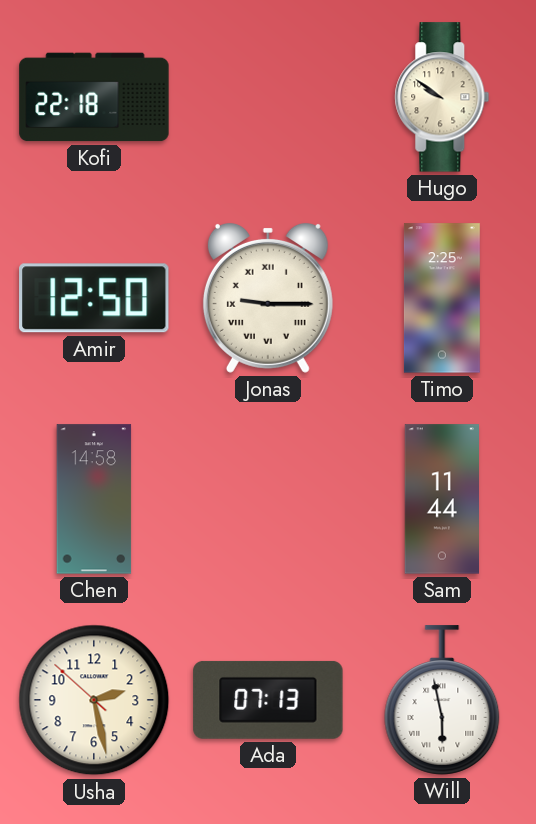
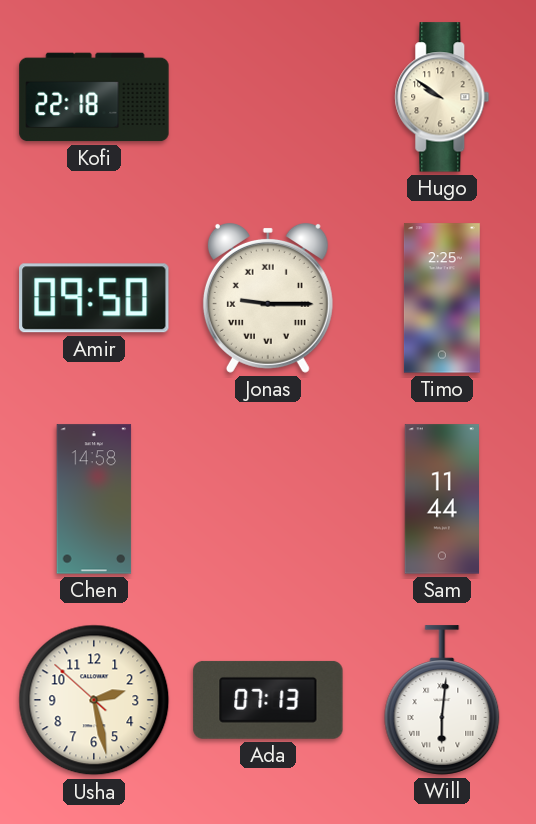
Amir: 12:50 -> 09:50 (94, 298)
Will: 5:58 -> 6:01 (442, 700)
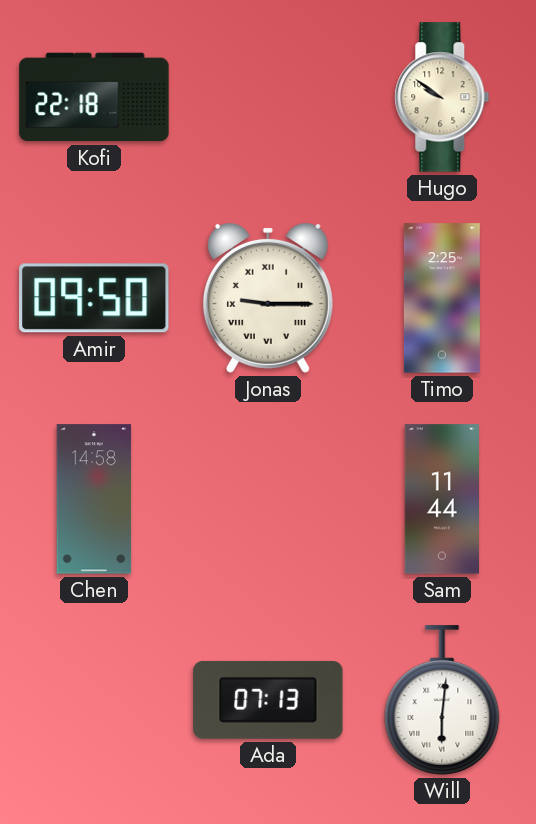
Usha: 2:27 -> none (94, 700)
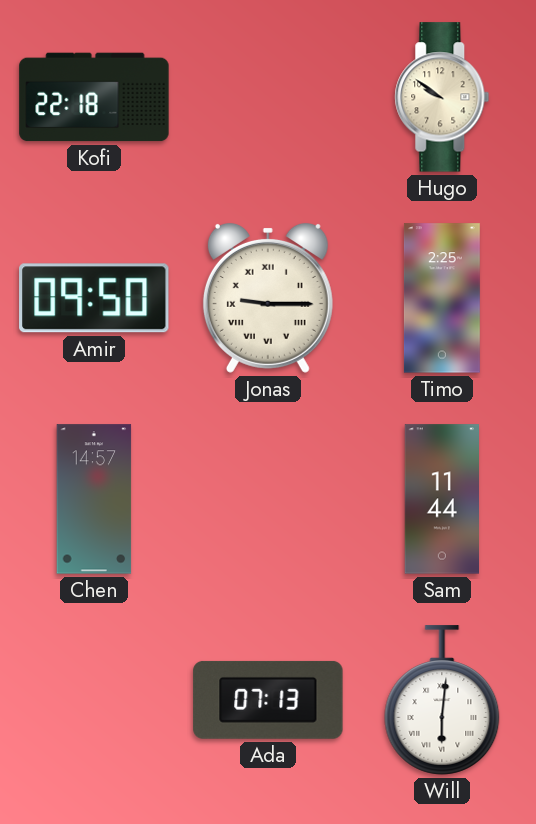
Chen: 14:58 -> 14:57 (94, 499)
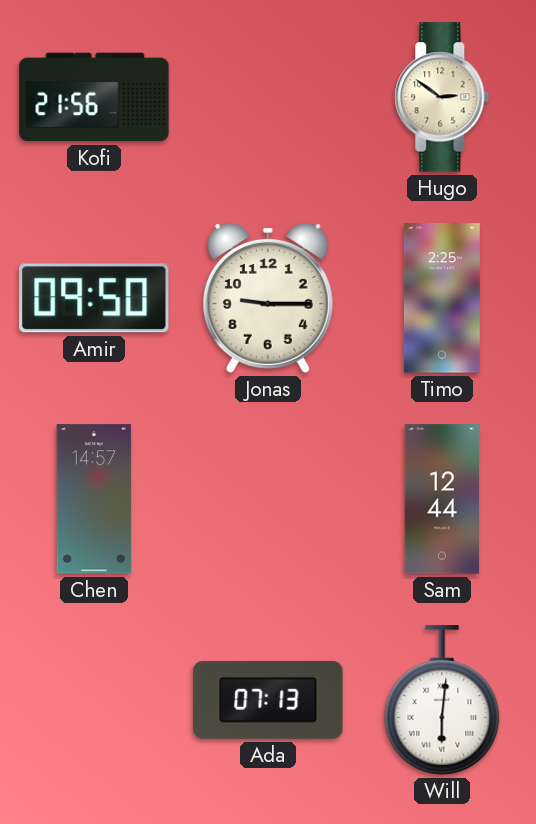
Kofi: 22:18 -> 21:56 (94, 97)
Hugo: 9:51 -> 2:51 (442, 97)
Jonas numerals: Roman -> Arabic (268, 298)
Sam: 11:44 -> 12:44 (441, 499)
